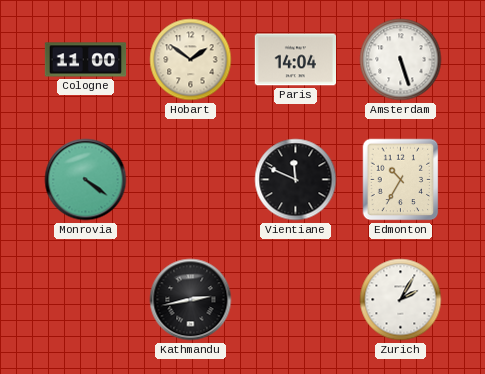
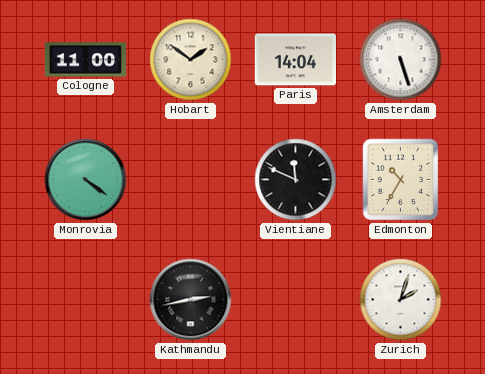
Zurich: 2:05 -> 2:03 (401, 300)
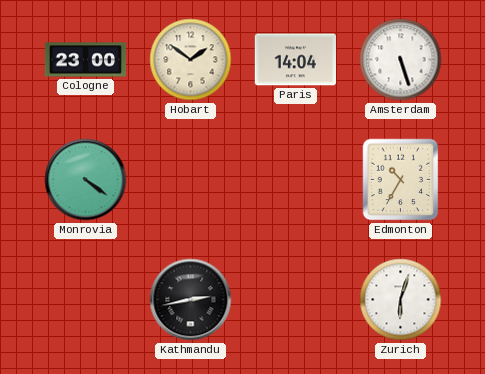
Cologne: 11:00 -> 23:00 (86, 60)
Vientiane: 11:49 -> none (296, 180)
Zurich: 2:03 -> 6:03 (401, 300)
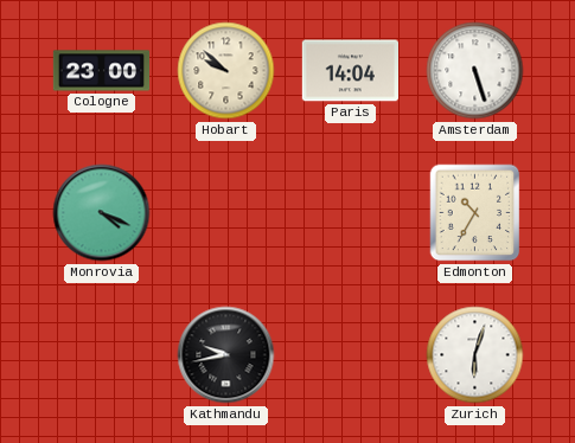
Hobart: 1:51 -> 9:52 (226, 71)
Monrovia: 4:21 -> 4:19 (102, 213)
Kathmandu: 2:43 -> 9:43 (226, 355)
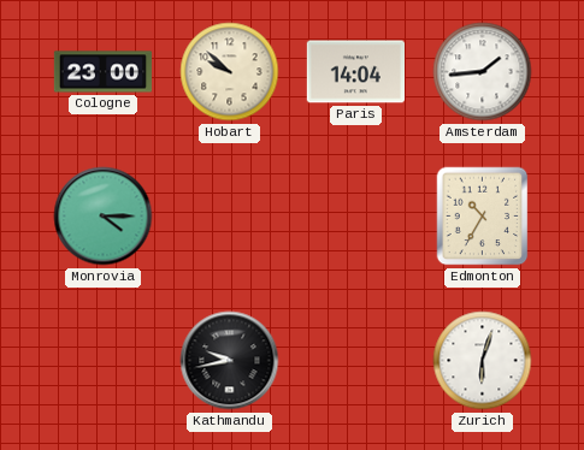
Amsterdam: 5:27 -> 1:44 (483, 72)
Monrovia: 4:19 -> 4:15 (104, 217)
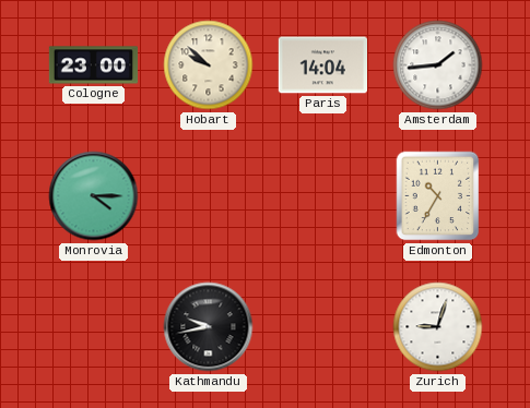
Zurich: 6:03 -> 9:03 (438, 327)
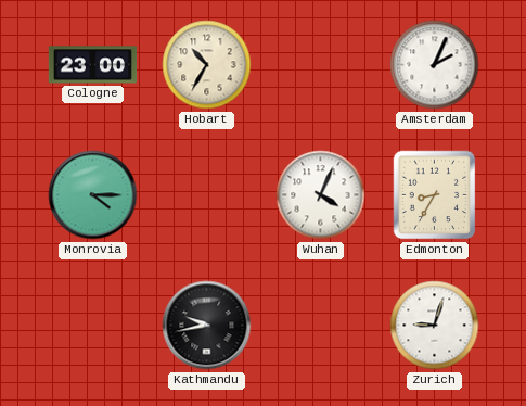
Hobart: 9:52 -> 10:35 (207, 65)
Paris: 14:04 -> none (322, 65)
Amsterdam: 1:44 -> 2:04 (435, 65)
Wuhan: none -> 4:04 (321, 195)
Edmonton: 10:35 -> 8:35 (435, 195)
